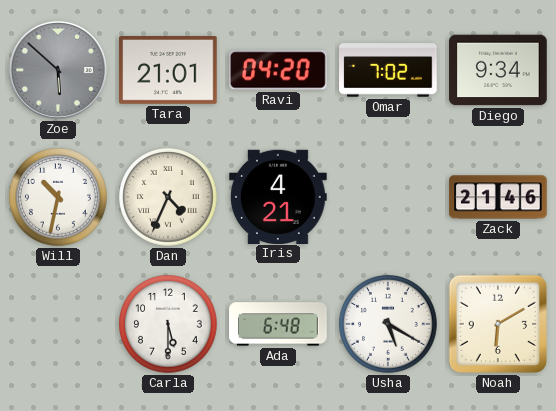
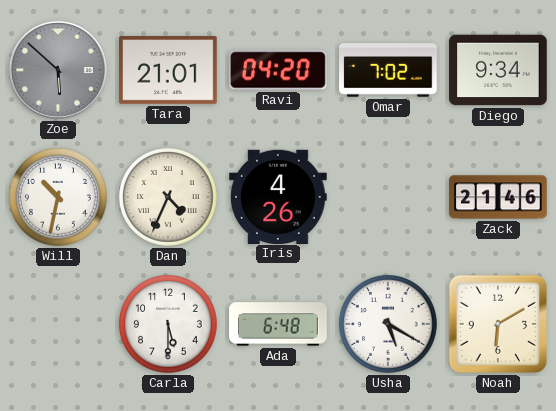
Iris: 4:21 -> 4:26 (278, 196)
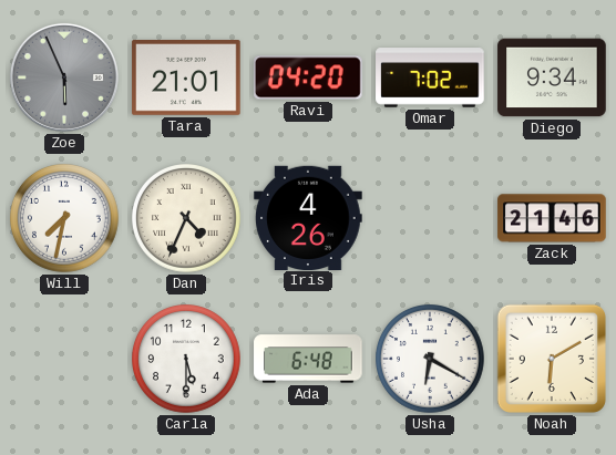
Zoe: 5:52 -> 5:56 (64, 77)
Will: 10:32 -> 7:32 (65, 219)
Usha: 5:20 -> 6:20 (431, 360)
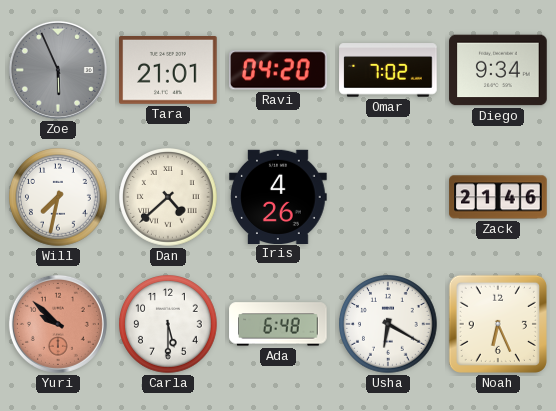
Dan: 4:34 -> 4:38 (169, 198)
Yuri: none -> 9:52 (58, 324)
Noah: 6:10 -> 6:26 (498, 324)
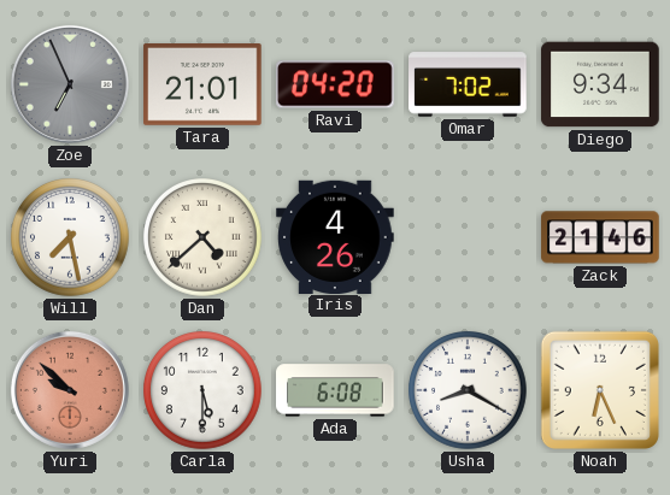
Zoe: 5:56 -> 6:56 (70, 84)
Will: 7:32 -> 7:28 (71, 238)
Ada: 6:48 -> 6:08 (335, 390)
Usha: 6:20 -> 8:20 (469, 391)
